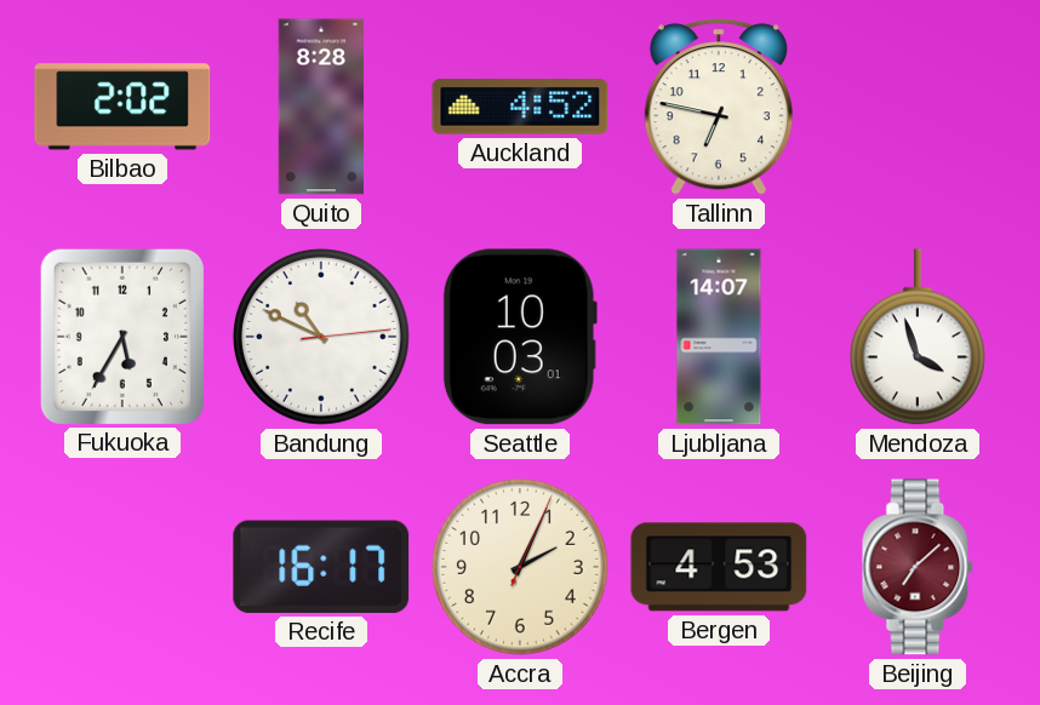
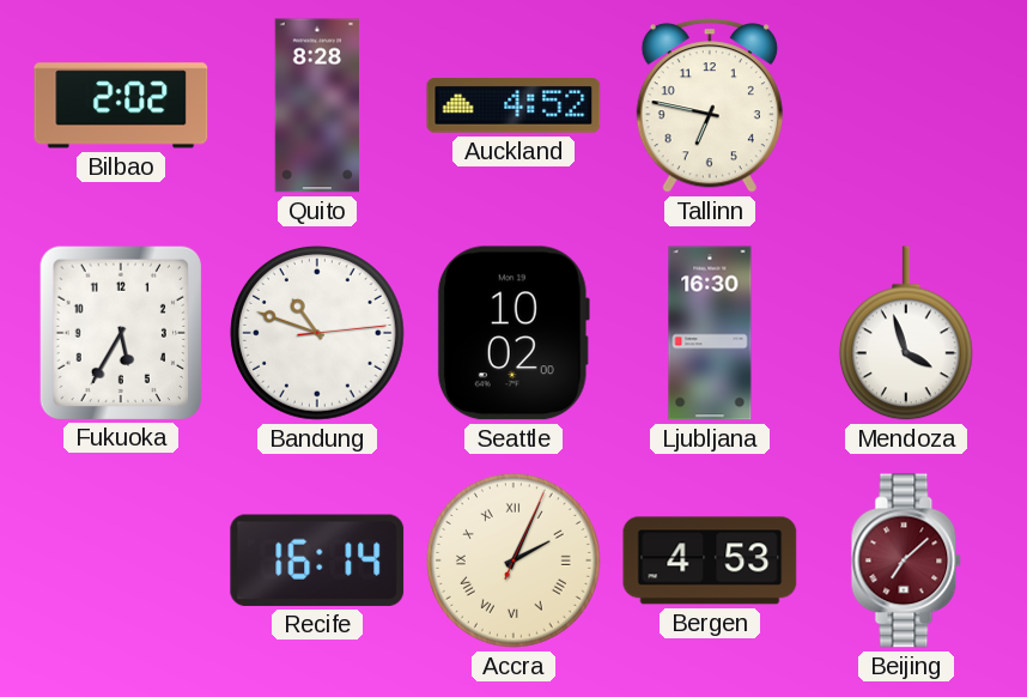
Bandung: 10:49 -> 10:48 (317, 333)
Seattle: 10:03 -> 10:02 (513, 333)
Ljubljana: 14:07 -> 16:30 (710, 333)
Recife: 16:17 -> 16:14 (317, 560)
Accra numerals: Arabic -> Roman (513, 560)
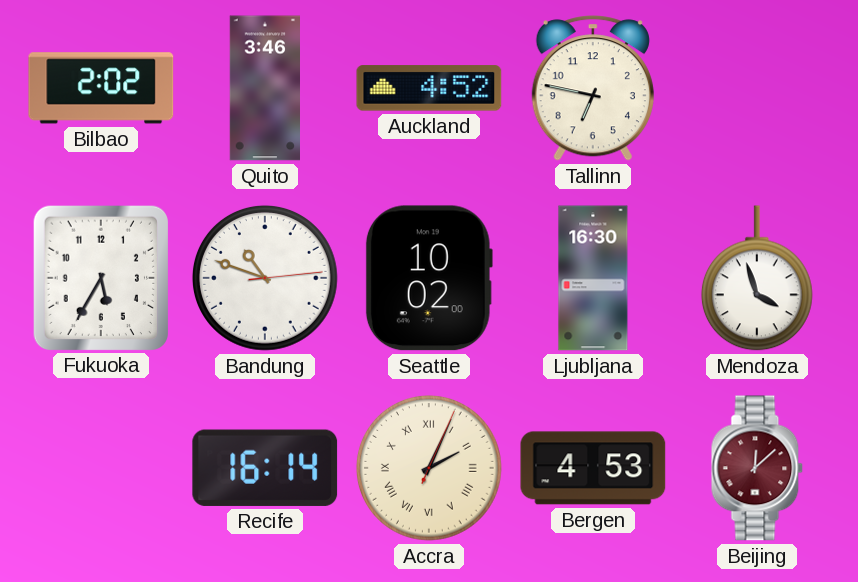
Quito: 8:28 -> 3:46 (264, 88)
Beijing: 7:08 -> 12:08 (757, 468)
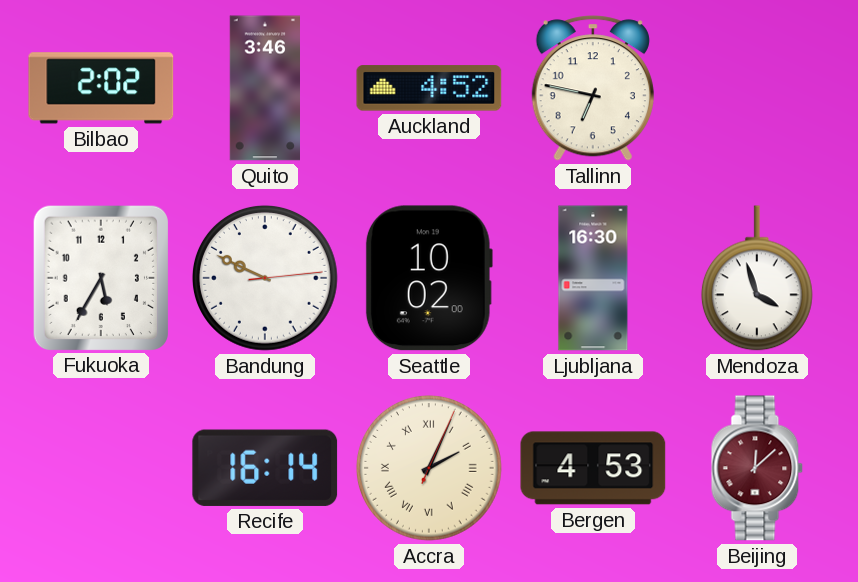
Bandung: 10:48 -> 9:49 (265, 278)
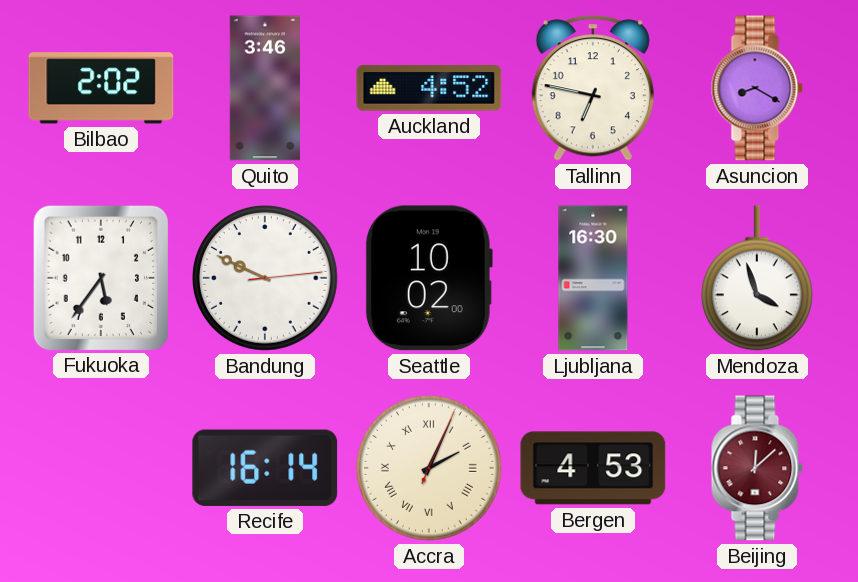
Asuncion: none -> 8:20 (757, 88)
Fukuoka: 5:35 -> 5:36 (100, 277)
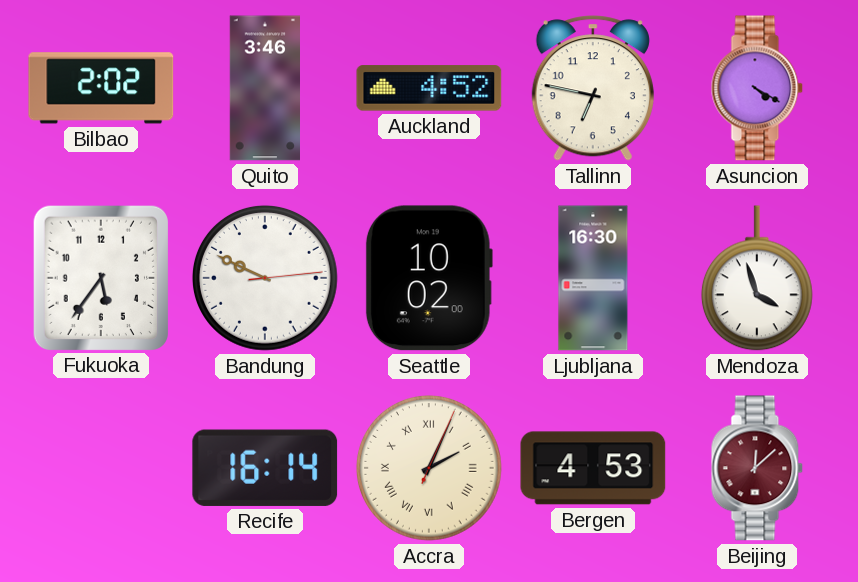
Asuncion: 8:20 -> 4:20 (757, 88)
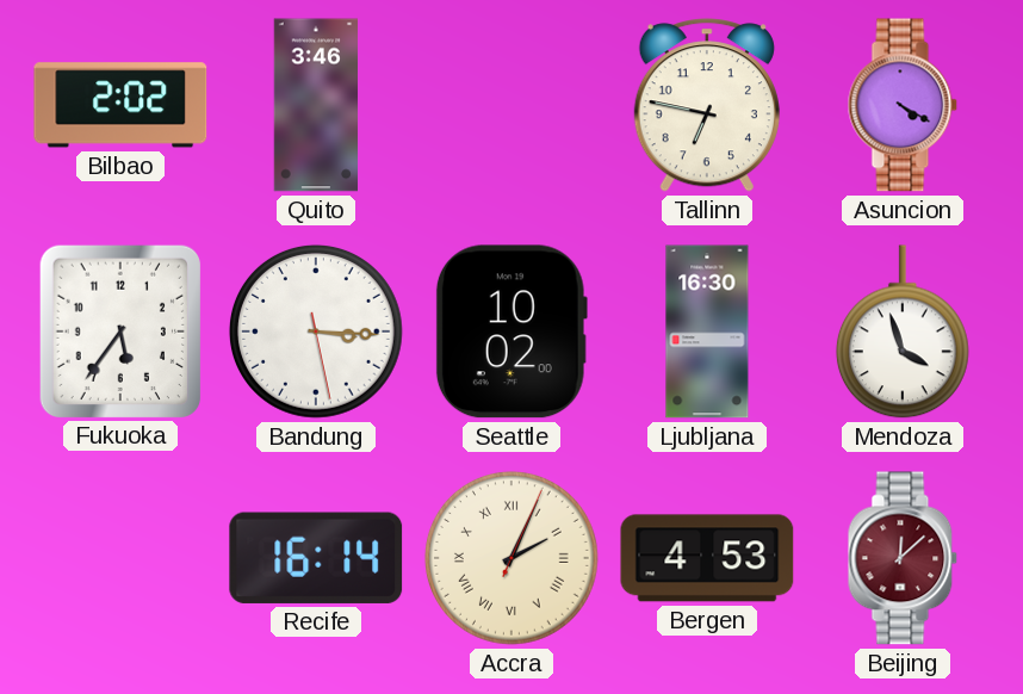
Auckland: 4:52 -> none (429, 88)
Bandung: 9:49 -> 3:15 (316, 331)
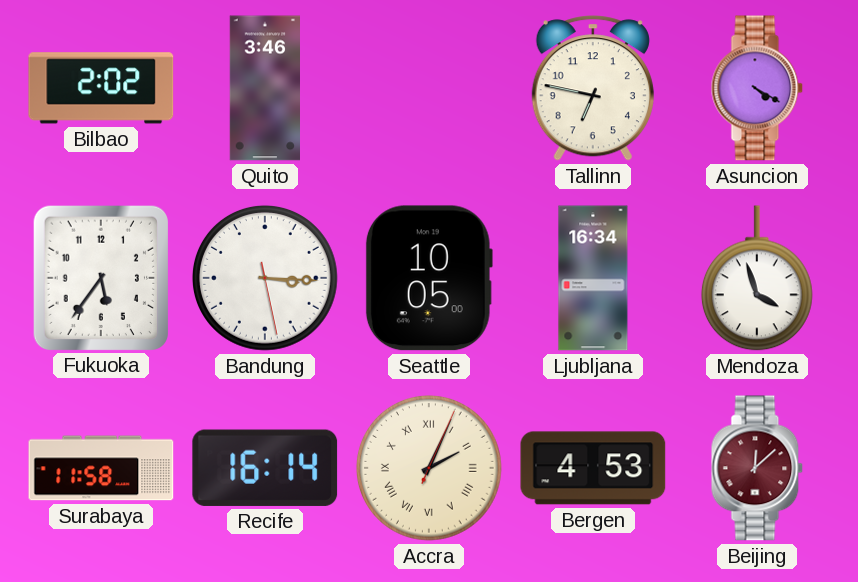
Seattle: 10:02 -> 10:05 (429, 278)
Ljubljana: 16:30 -> 16:34 (593, 278)
Surabaya: none -> 11:58 (101, 468)
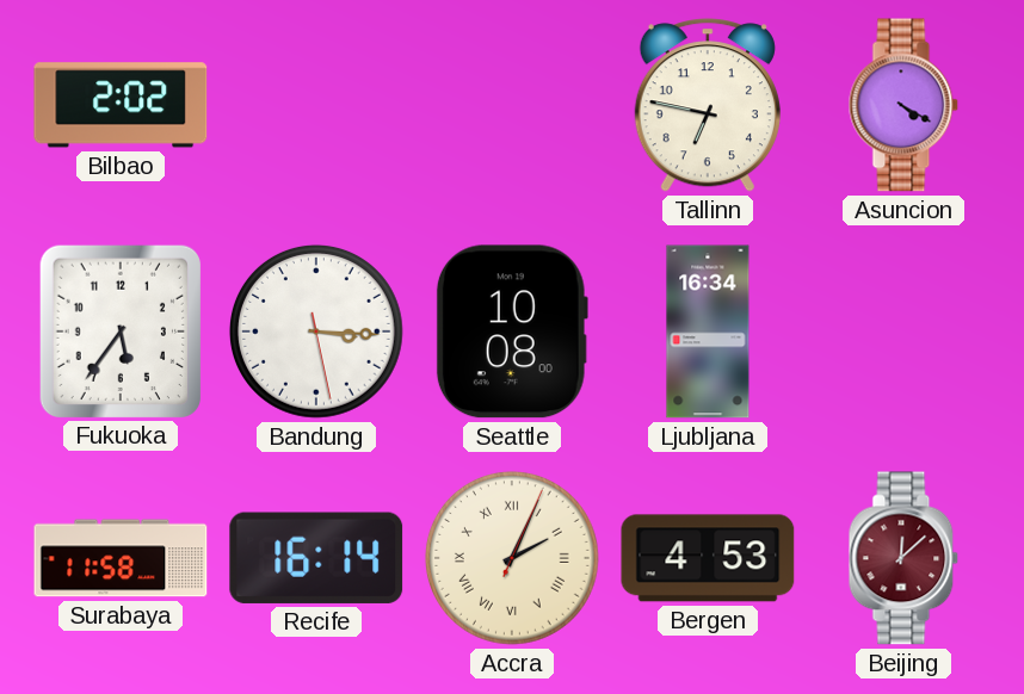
Quito: 3:46 -> none (264, 88)
Seattle: 10:05 -> 10:08 (512, 331)
Mendoza: 3:57 -> none (757, 278)
